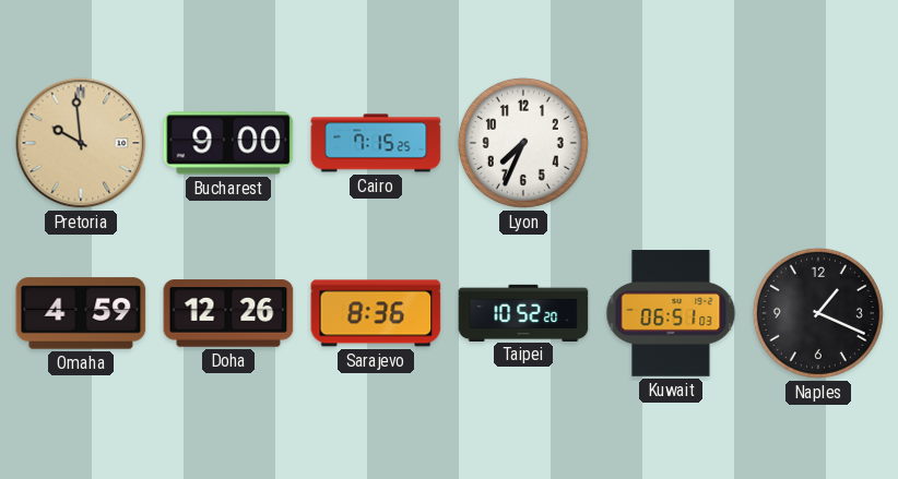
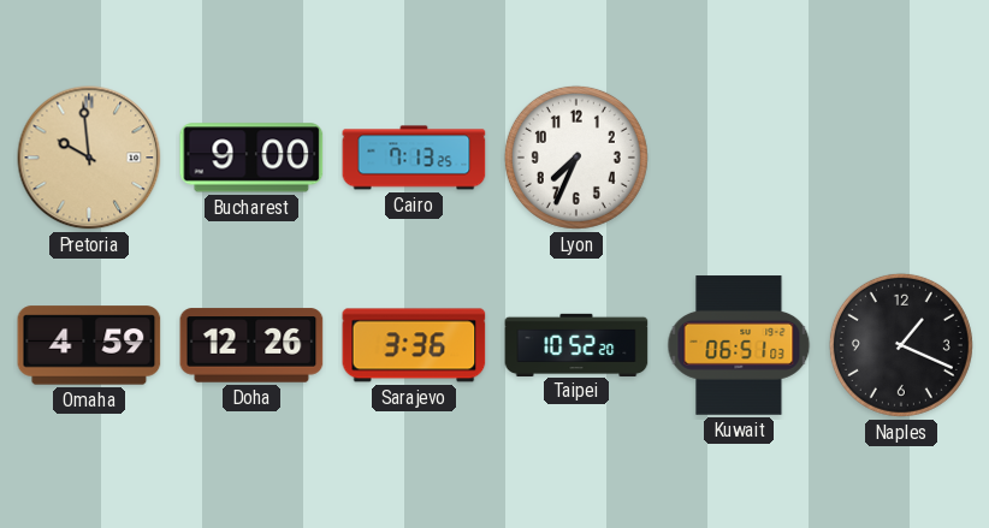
Cairo: 7:15 -> 7:13 (414, 158)
Sarajevo: 8:36 -> 3:36 (414, 345)
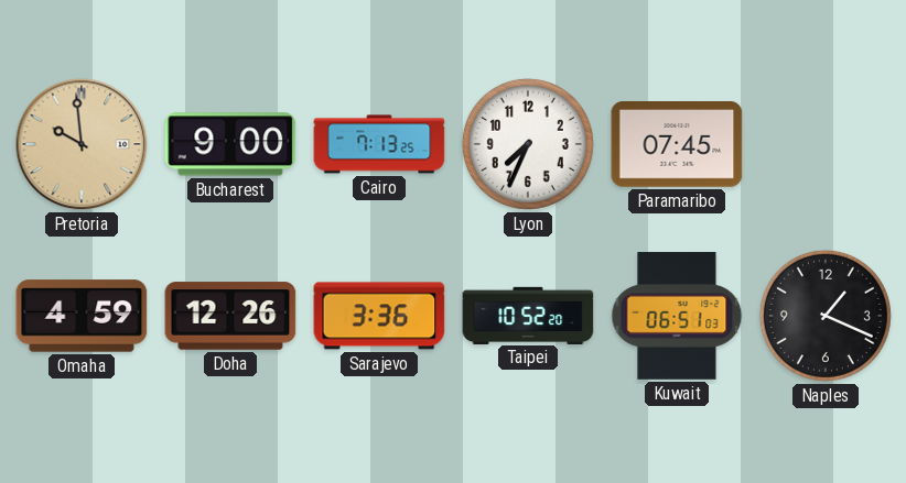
Paramaribo: none -> 07:45 (677, 145)
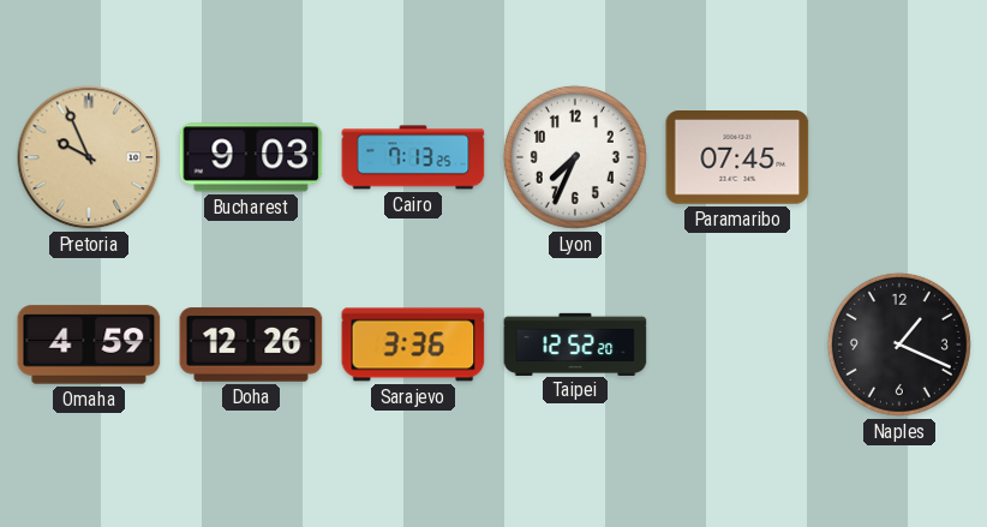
Pretoria: 9:59 -> 9:56 (89, 157)
Bucharest: 9:00 -> 9:03 (251, 157)
Taipei: 10:52 -> 12:52 (575, 343)
Kuwait: 06:51 -> none (677, 316)
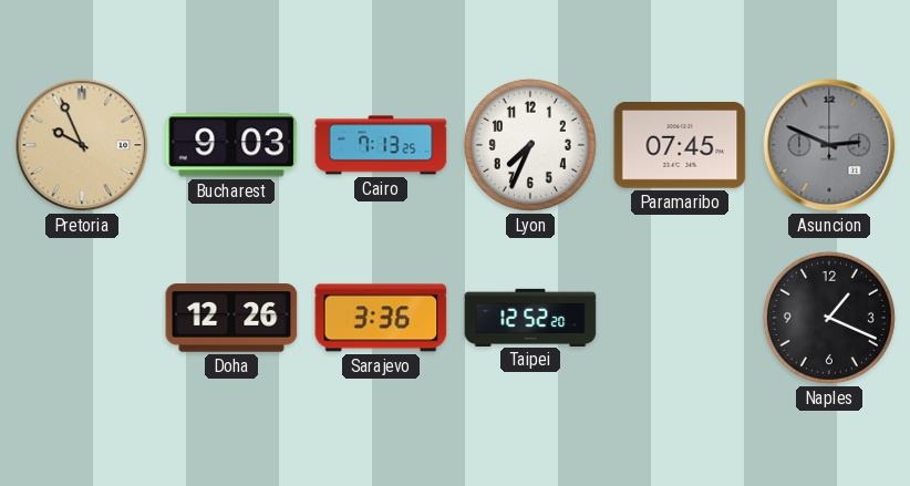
Asuncion: none -> 2:49 (829, 145)
Omaha: 4:59 -> none (89, 345)
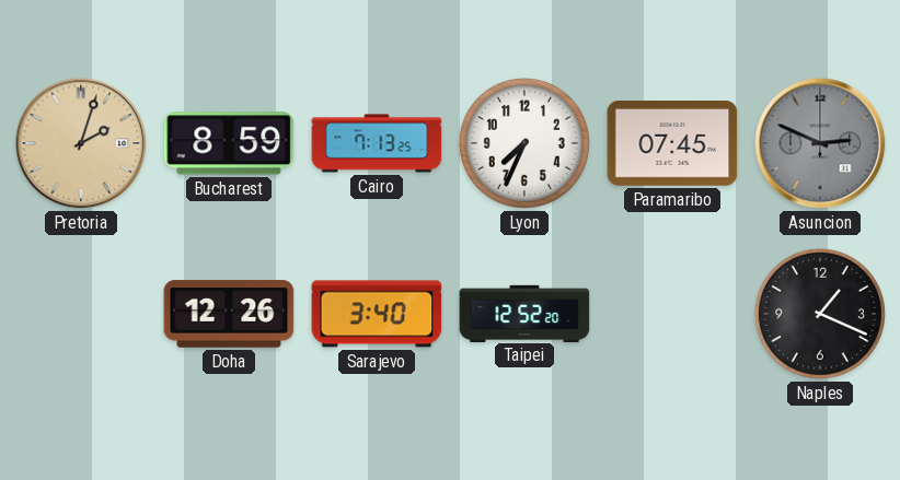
Pretoria: 9:56 -> 2:03 (81, 143)
Bucharest: 9:03 -> 8:59 (229, 143)
Sarajevo: 3:36 -> 3:40 (377, 314)
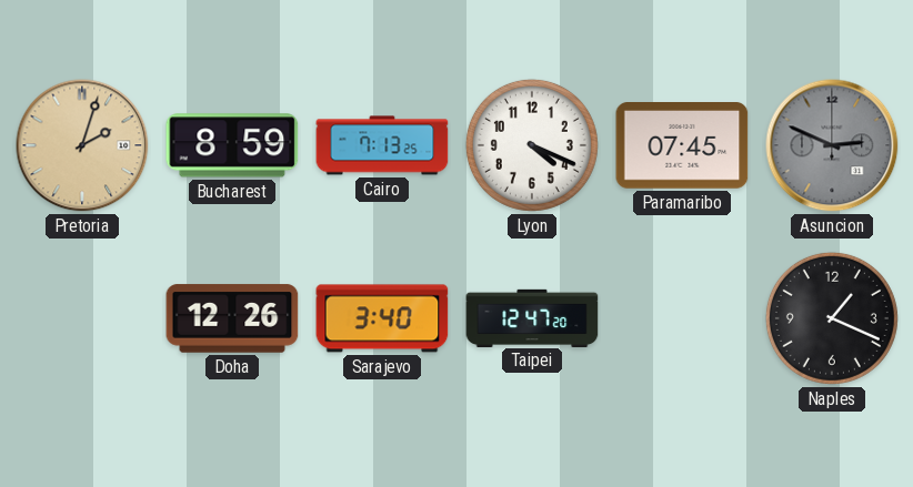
Lyon: 7:34 -> 4:19 (532, 145)
Taipei: 12:52 -> 12:47 (532, 317)
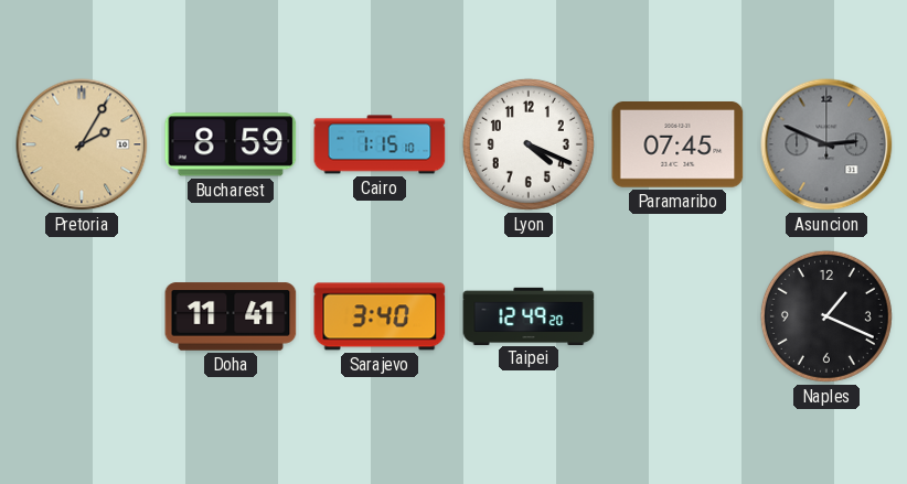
Pretoria: 2:03 -> 2:05 (82, 144)
Cairo: 7:13 -> 1:15 (380, 144)
Doha: 12:26 -> 11:41 (231, 316)
Taipei: 12:47 -> 12:49 (529, 315)
